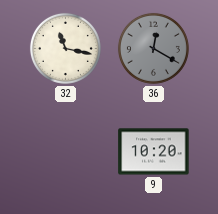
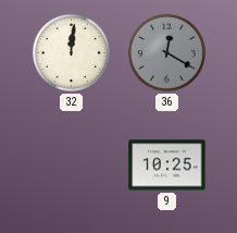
32: 11:17 -> 12:01 (71, 52)
9: 10:20 -> 10:25 (167, 165)
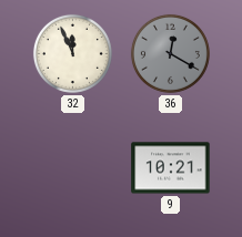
32: 12:01 -> 11:56 (72, 53)
9: 10:25 -> 10:21 (171, 168)
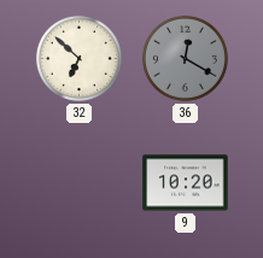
32: 11:56 -> 6:52 (78, 58)
9: 10:21 -> 10:20 (186, 183)
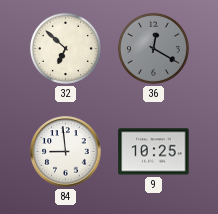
84: none -> 8:59 (66, 152)
9: 10:20 -> 10:25 (154, 152)
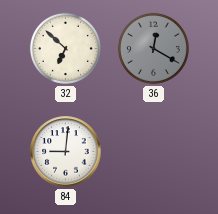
84: 8:59 -> 9:01 (66, 152)
9: 10:25 -> none (154, 152)
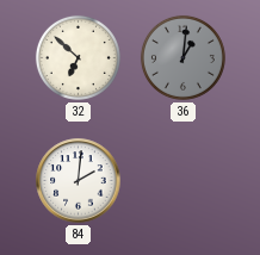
36: 12:20 -> 1:01 (182, 57)
84: 9:01 -> 2:01 (79, 181)
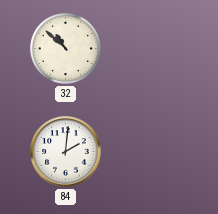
32: 6:52 -> 10:52 (65, 48)
36: 1:01 -> none (182, 57)
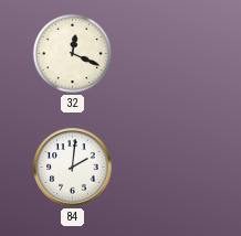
32: 10:52 -> 12:19 (72, 53)
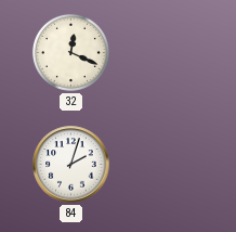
84: 2:01 -> 2:03 (71, 165)
